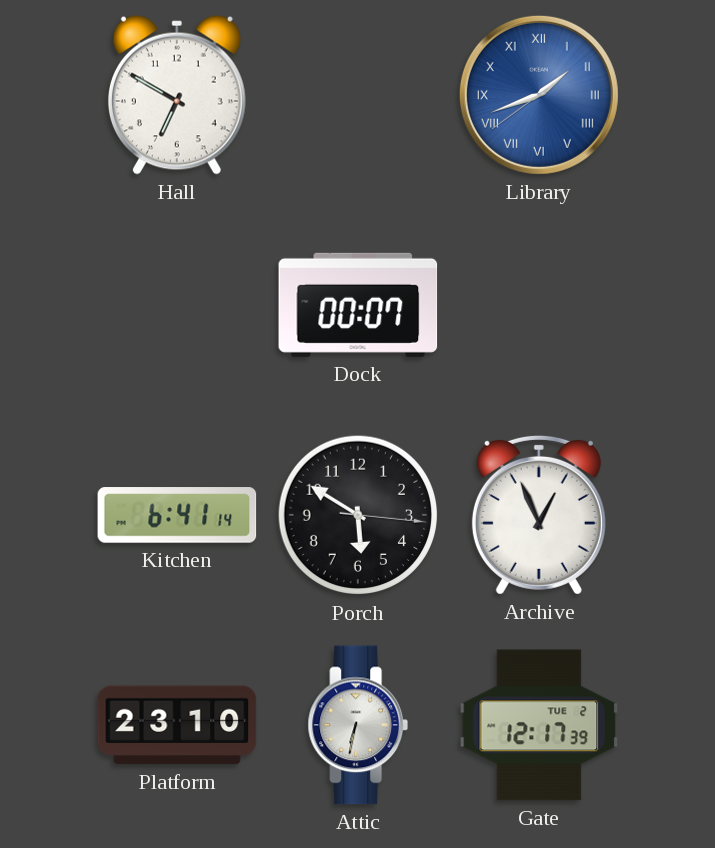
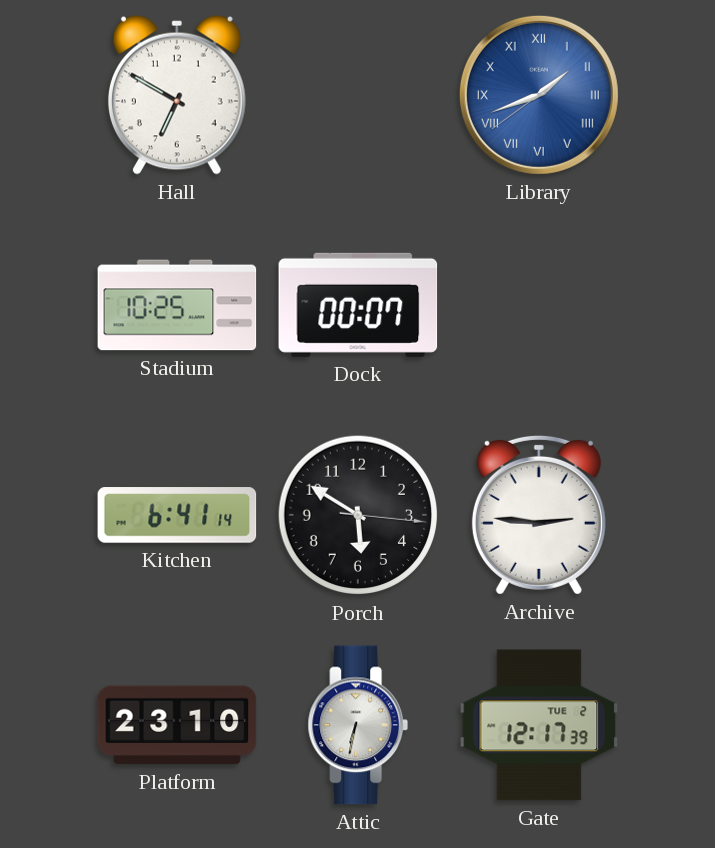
Stadium: none -> 10:25 (177, 305)
Archive: 12:56 -> 2:46 (539, 515)
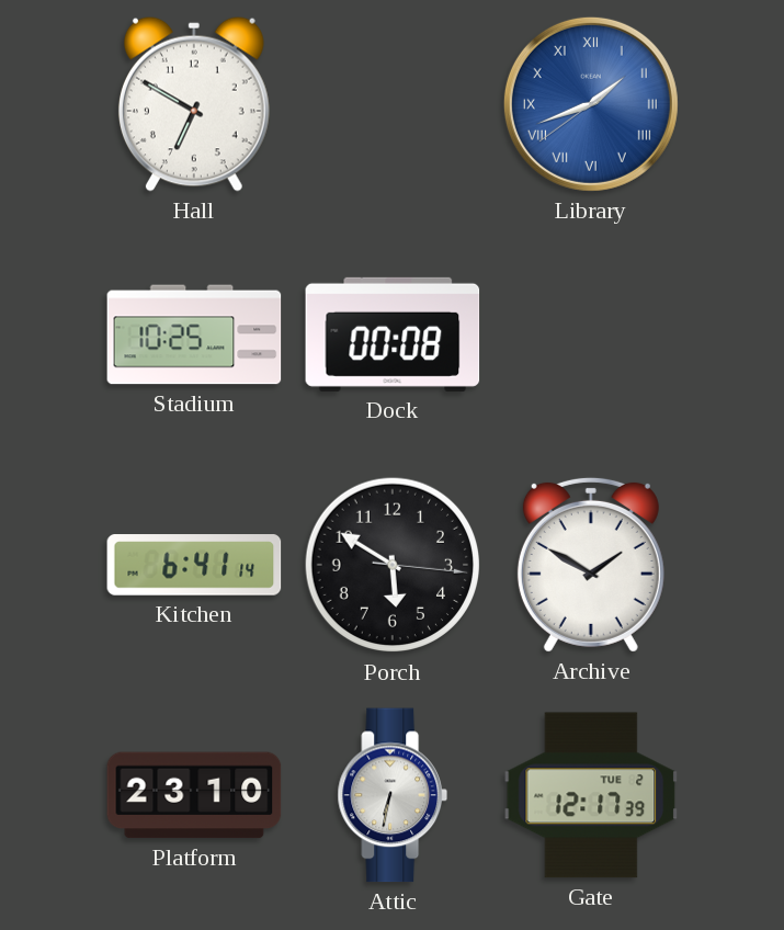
Dock: 00:07 -> 00:08 (393, 334)
Archive: 2:46 -> 1:50 (591, 565)
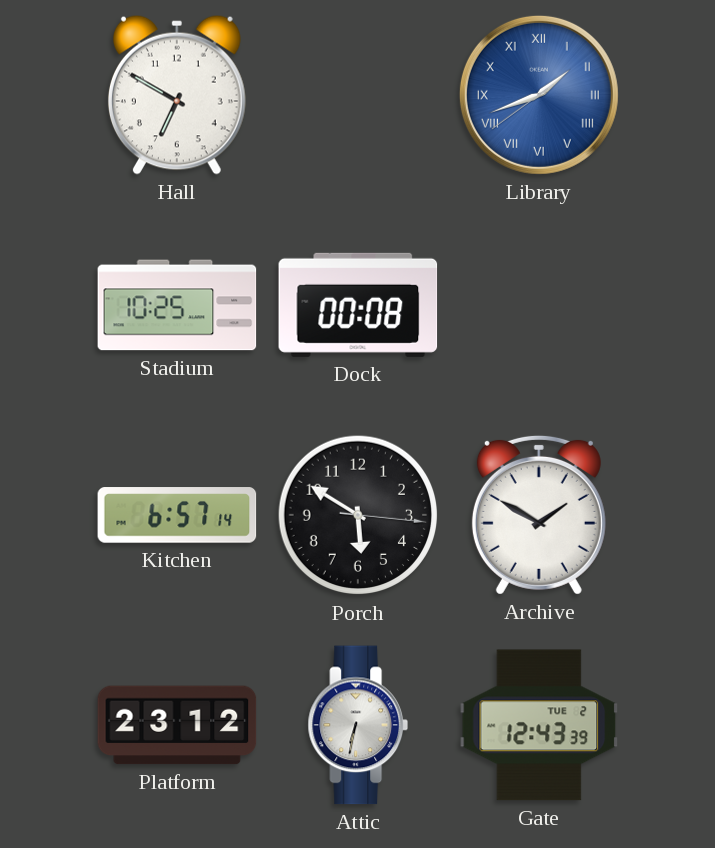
Kitchen: 6:41 -> 6:57 (177, 515)
Platform: 23:10 -> 23:12 (177, 725)
Gate: 12:17 -> 12:43 (539, 725)
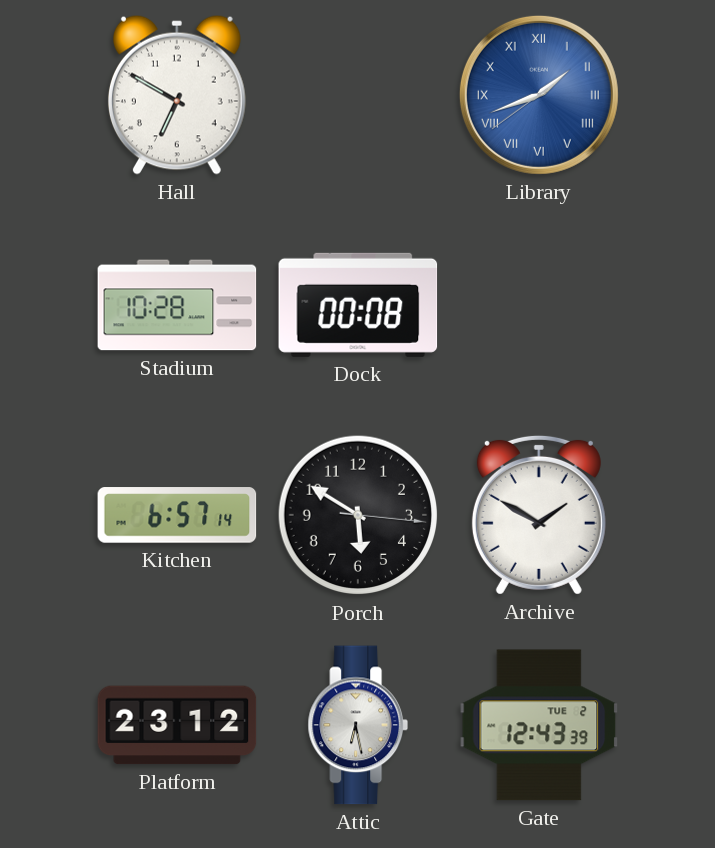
Stadium: 10:25 -> 10:28 (177, 305)
Attic: 6:32 -> 6:28 (357, 725)
